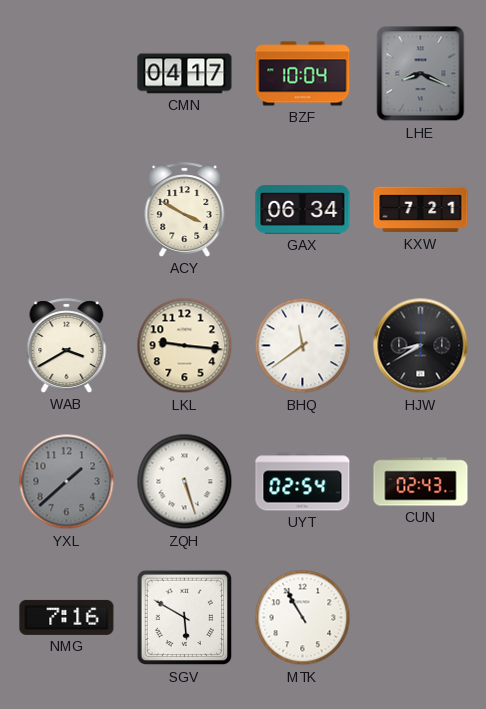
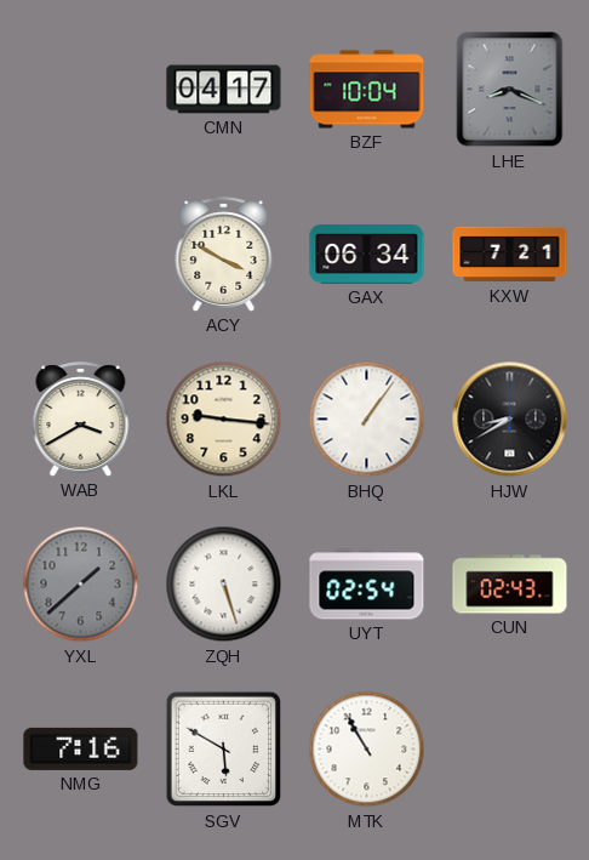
BHQ: 11:39 -> 1:06 (367, 420)
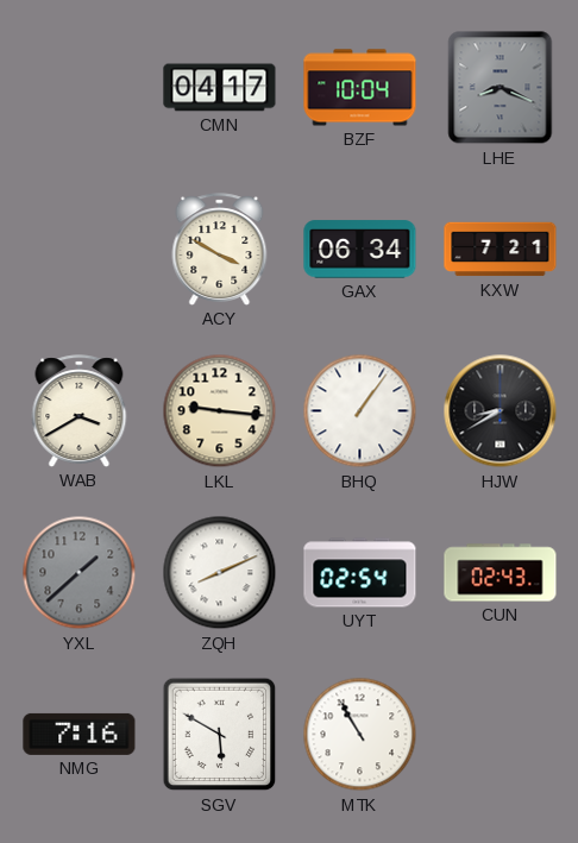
ZQH: 5:27 -> 8:11 (220, 573)
